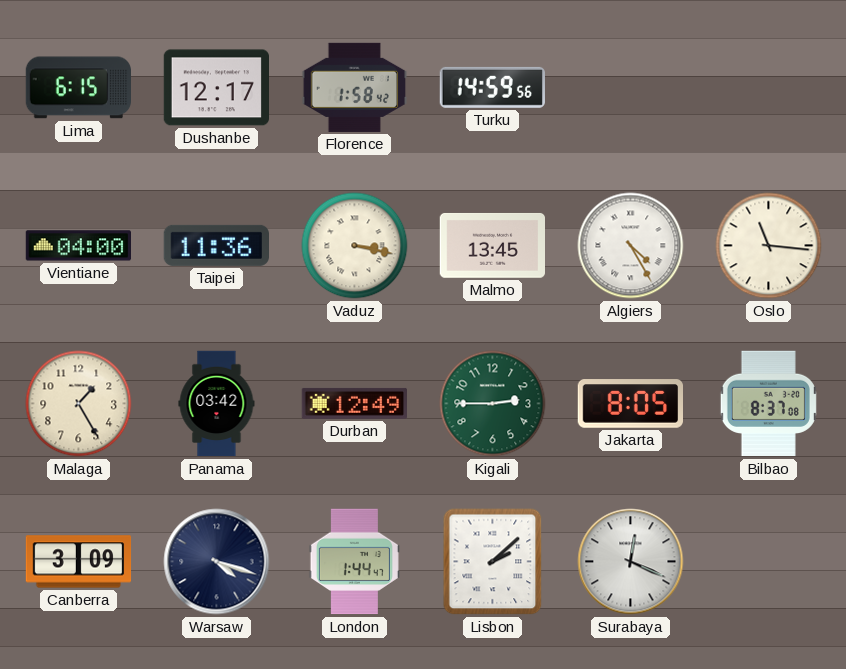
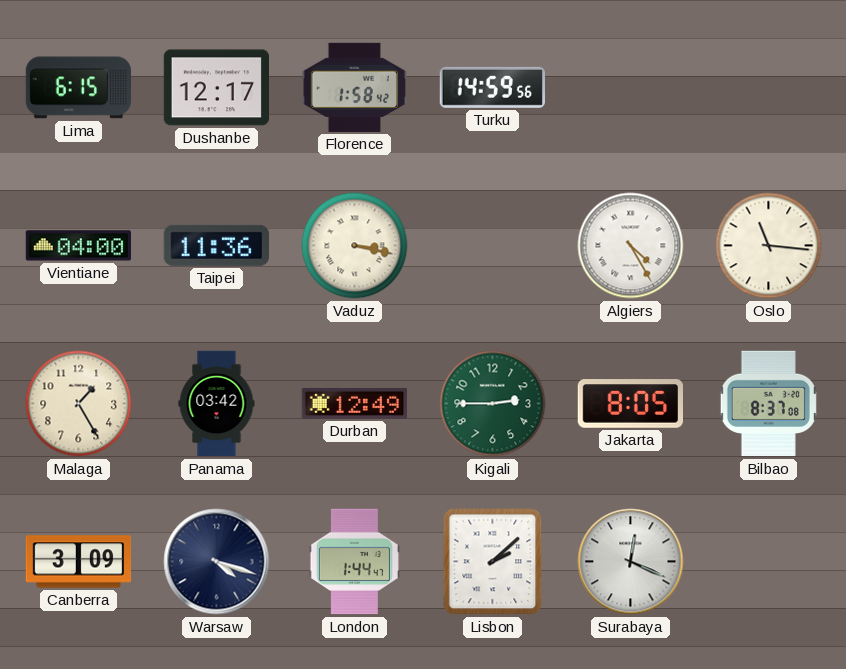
Malmo: 13:45 -> none (492, 245)
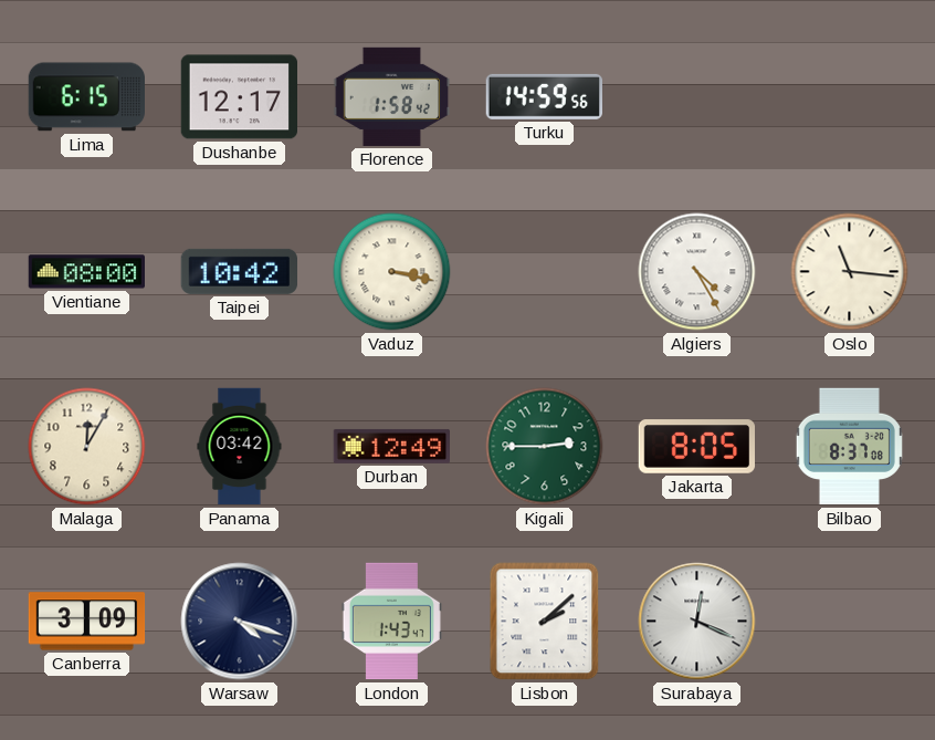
Vientiane: 04:00 -> 08:00 (86, 272)
Taipei: 11:36 -> 10:42 (239, 271)
Malaga: 1:25 -> 12:05 (87, 447)
London: 1:44 -> 1:43 (391, 622)
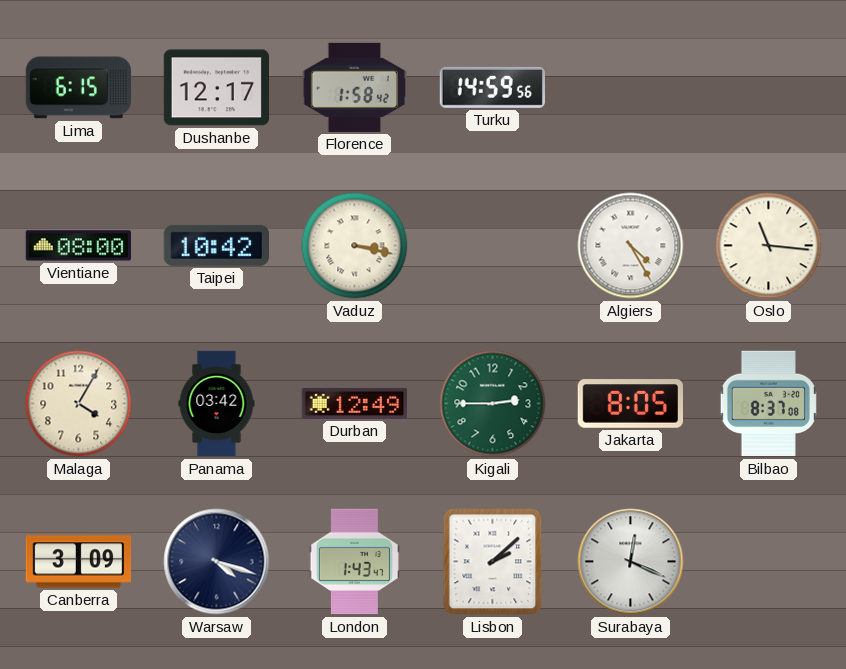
Malaga: 12:05 -> 4:05 (79, 404)
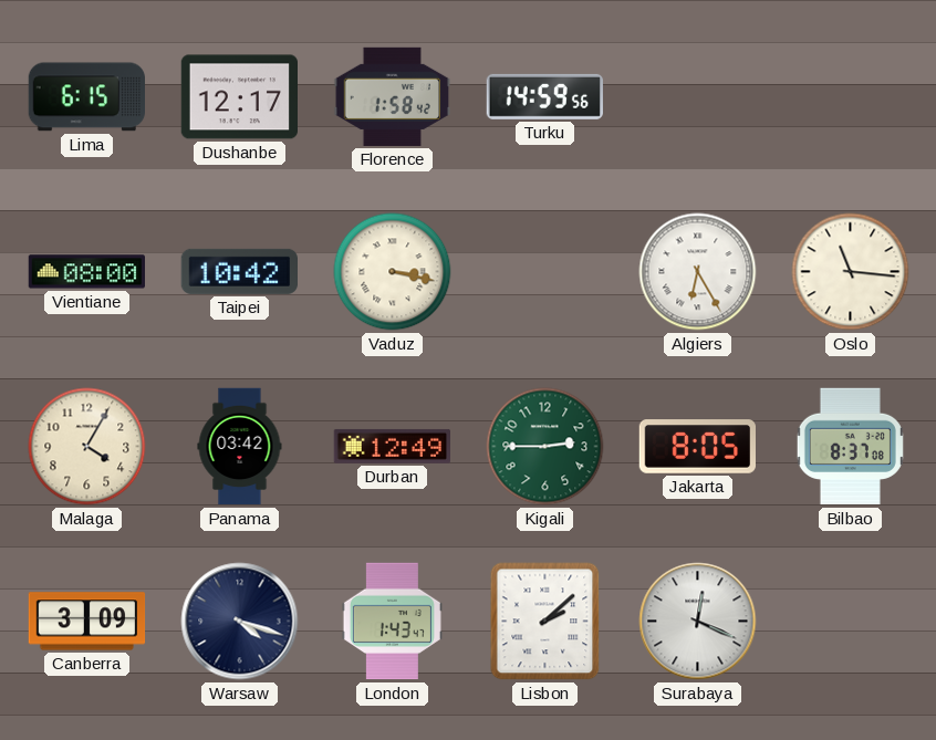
Algiers: 4:25 -> 6:25 (698, 272)
